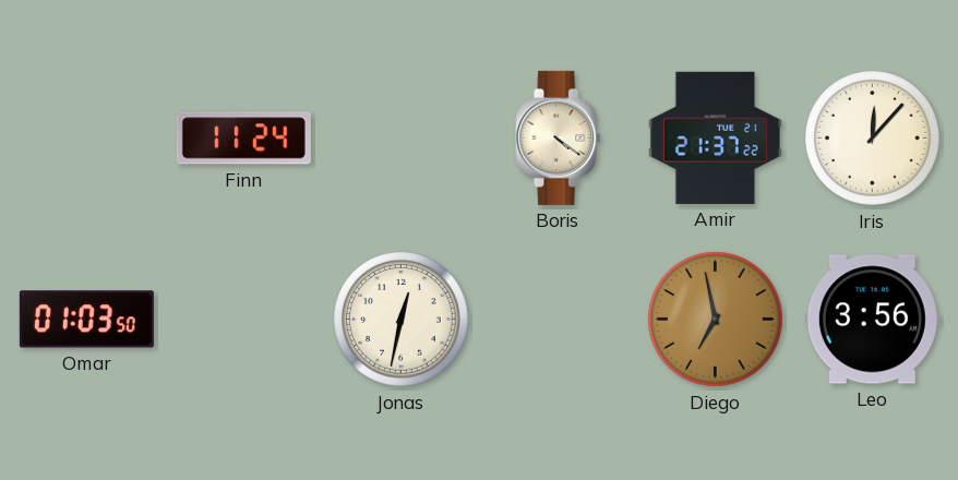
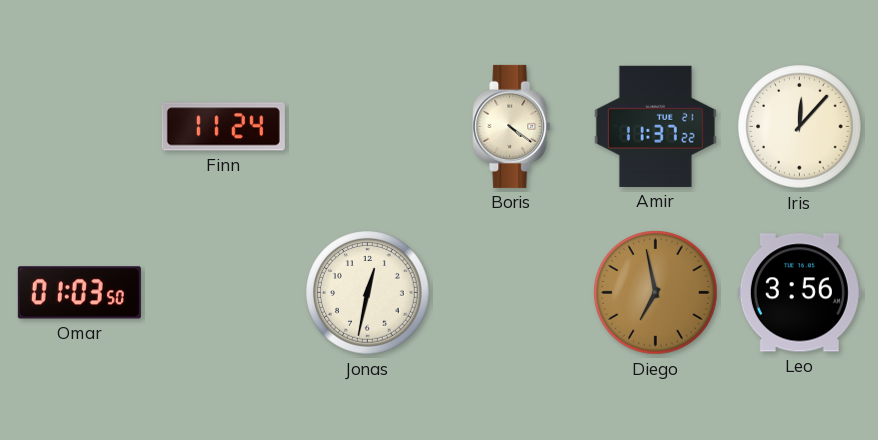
Amir: 21:37 -> 11:37 (655, 126)
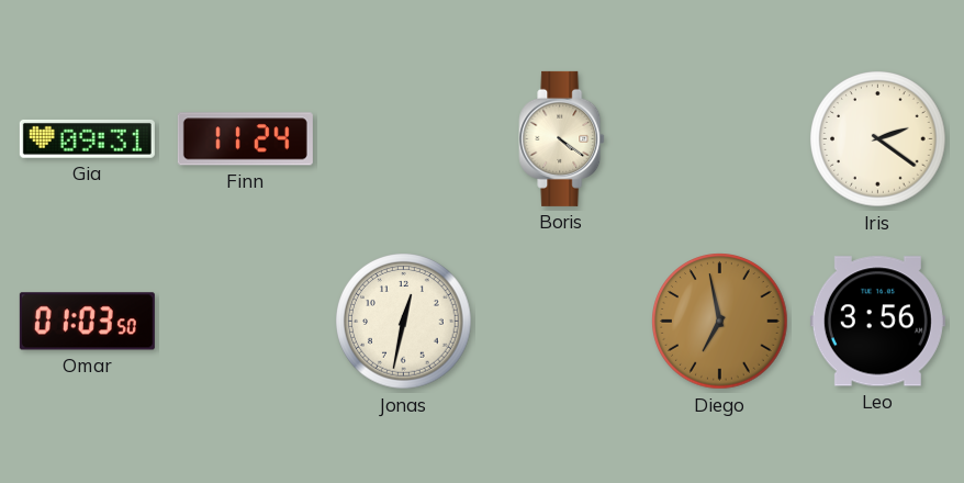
Gia: none -> 09:31 (87, 138)
Amir: 11:37 -> none (655, 126)
Iris: 12:07 -> 2:21 (878, 139)
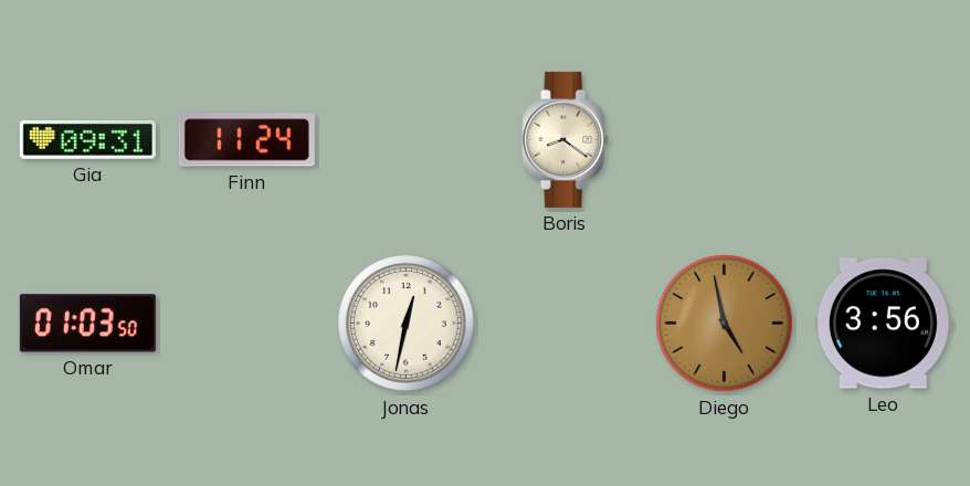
Boris: 4:21 -> 8:21 (566, 139)
Iris: 2:21 -> none (878, 139)
Diego: 6:58 -> 4:58 (725, 324)
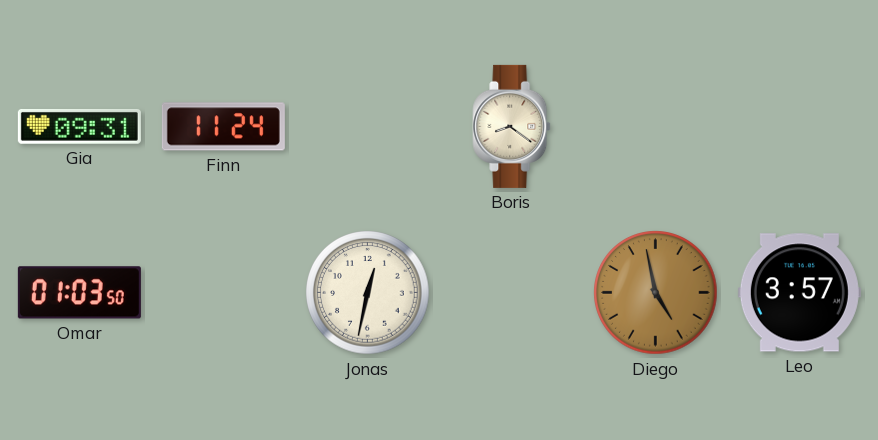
Leo: 3:56 -> 3:57 (799, 293)
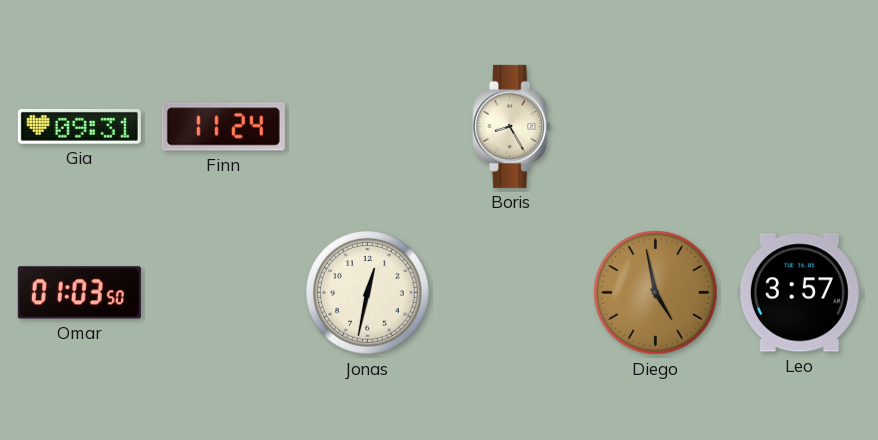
Boris: 8:21 -> 8:25 (512, 126)
